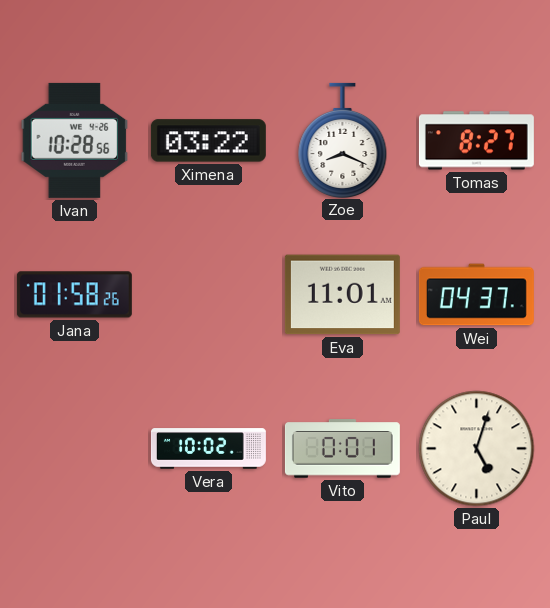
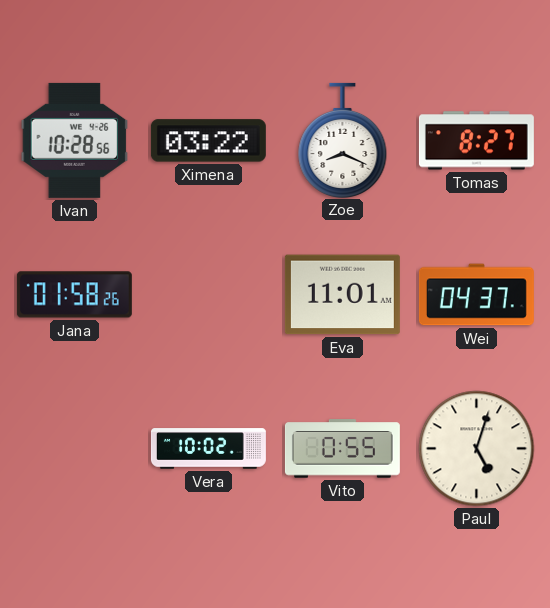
Vito: 0:01 -> 0:55 (342, 449)
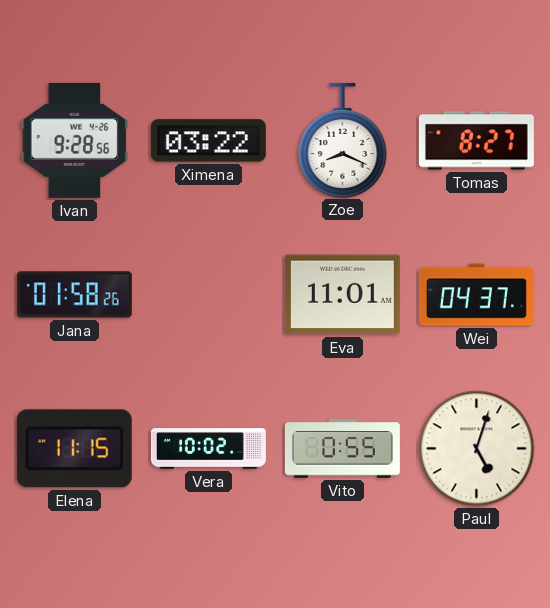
Ivan: 10:28 -> 9:28 (75, 140)
Elena: none -> 11:15 (74, 449)
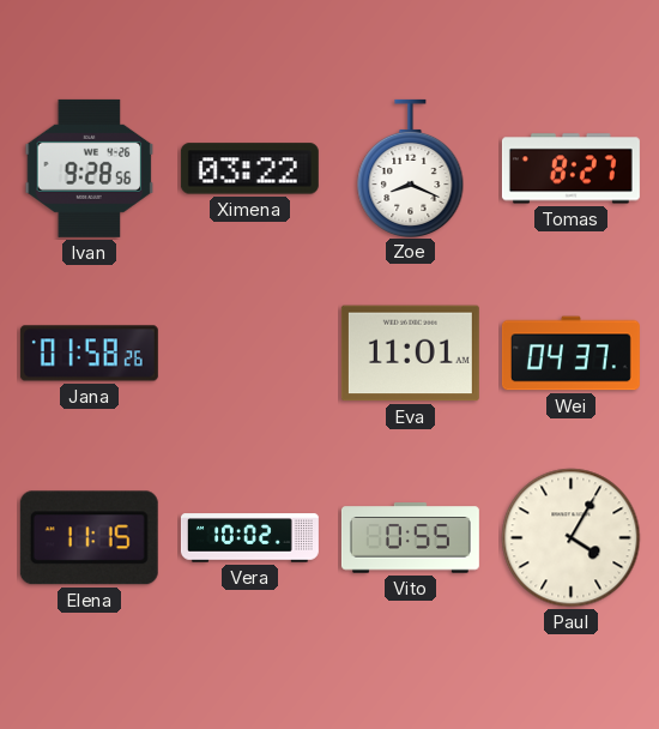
Paul: 5:03 -> 4:05 (572, 538)
